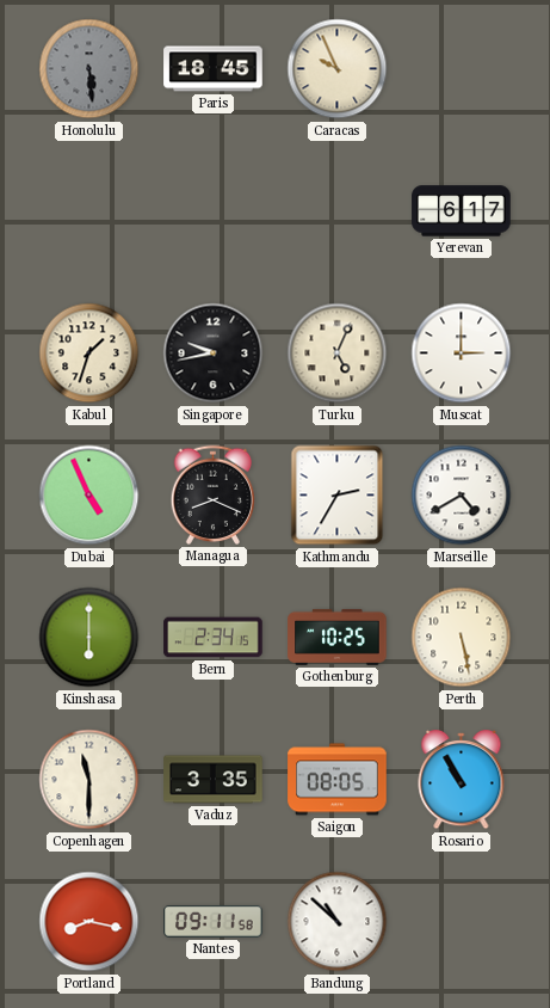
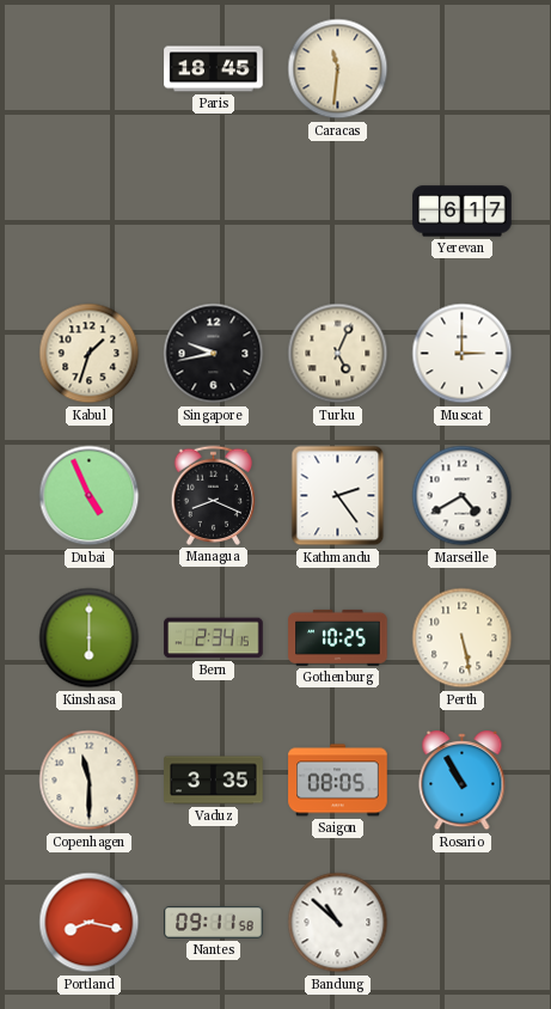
Honolulu: 5:29 -> none (89, 69)
Caracas: 9:56 -> 11:31 (338, 69)
Kathmandu: 2:35 -> 2:24 (338, 496)
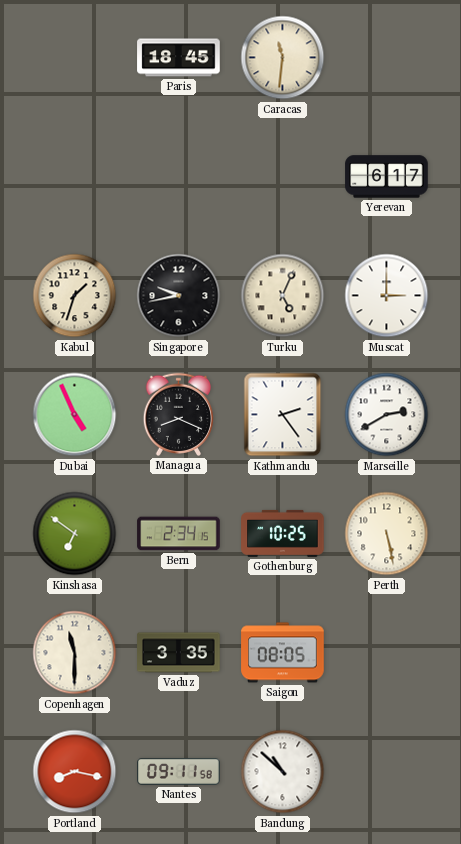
Marseille: 4:40 -> 2:40 (387, 415)
Kinshasa: 6:00 -> 6:51 (75, 534)
Rosario: 10:55 -> none (463, 782)
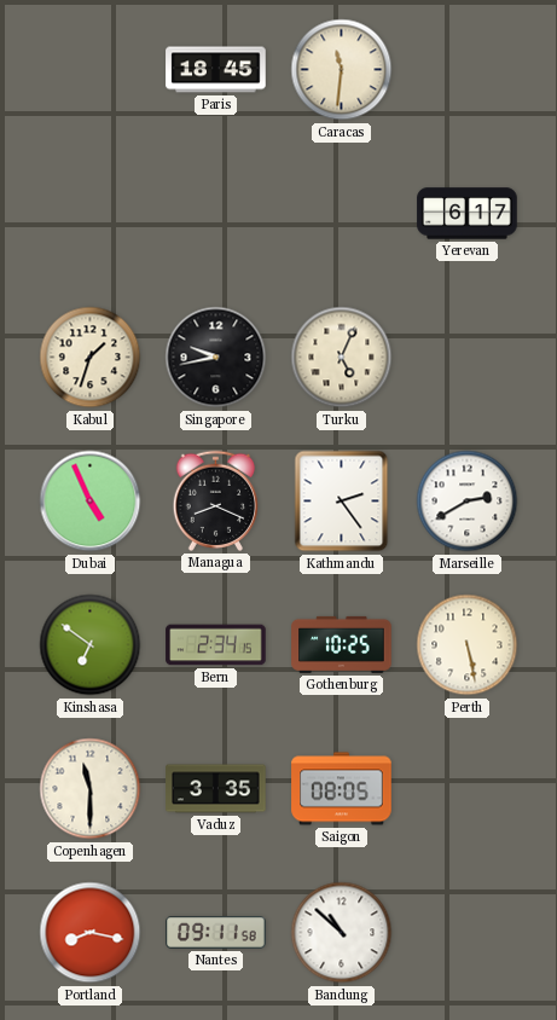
Muscat: 3:00 -> none (387, 296)
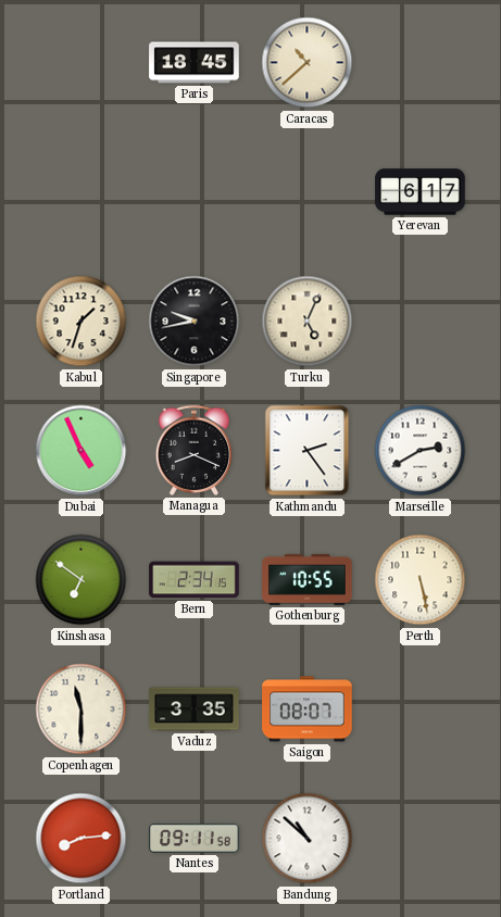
Caracas: 11:31 -> 10:38 (308, 63)
Gothenburg: 10:25 -> 10:55 (308, 579)
Saigon: 08:05 -> 08:07 (308, 709)
Portland: 8:17 -> 8:14 (82, 839)
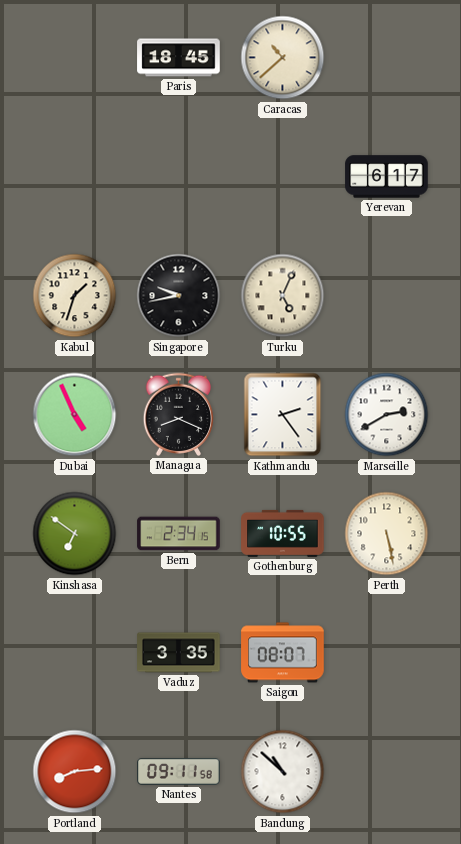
Copenhagen: 11:30 -> none (82, 709)
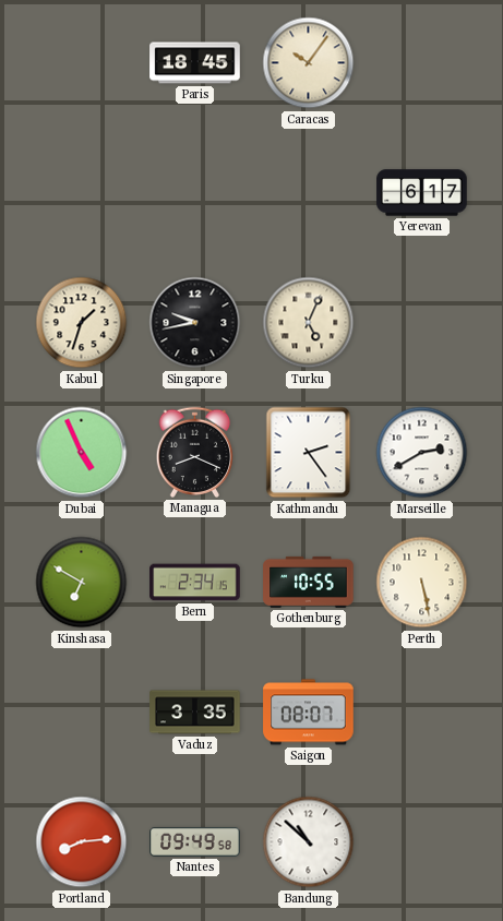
Caracas: 10:38 -> 10:06 (309, 63)
Kinshasa: 6:51 -> 6:50 (82, 583)
Nantes: 09:11 -> 09:49 (195, 841)
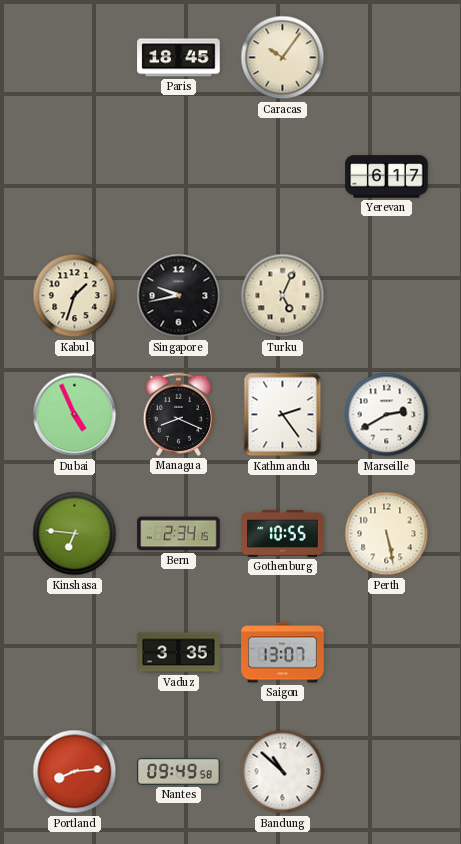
Kinshasa: 6:50 -> 6:46 (75, 534)
Saigon: 08:07 -> 13:07 (283, 653)
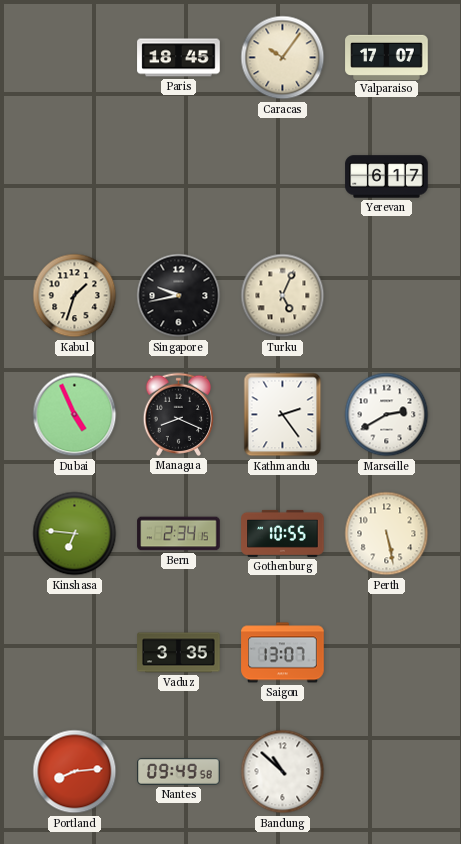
Valparaiso: none -> 17:07 (387, 57)
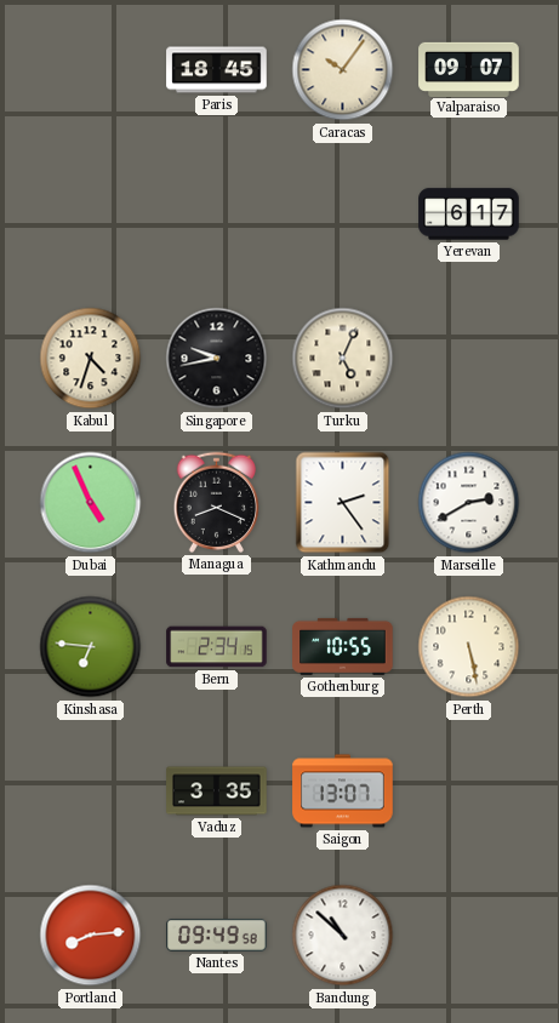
Valparaiso: 17:07 -> 09:07 (469, 69)
Kabul: 1:33 -> 4:33 (91, 359)
